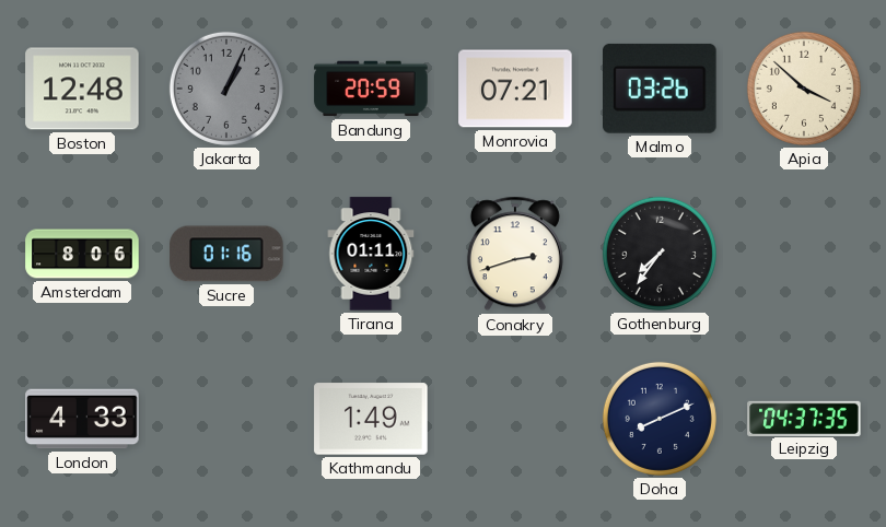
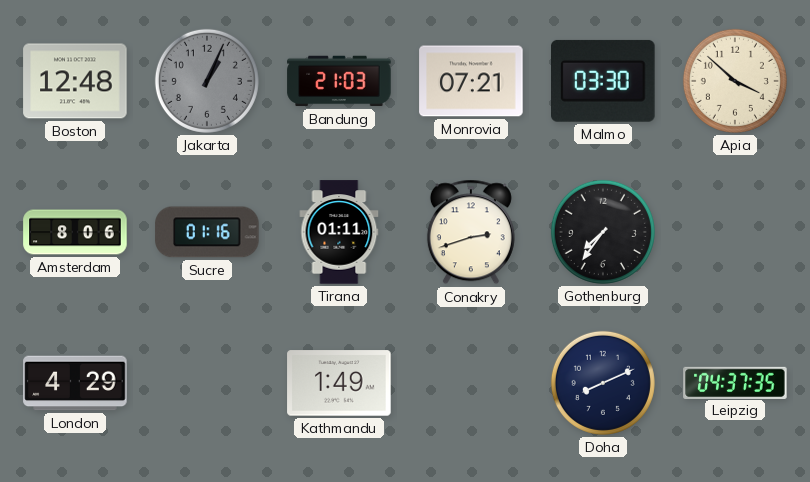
Bandung: 20:59 -> 21:03 (339, 81)
Malmo: 03:26 -> 03:30 (603, 81)
London: 4:33 -> 4:29 (75, 383)
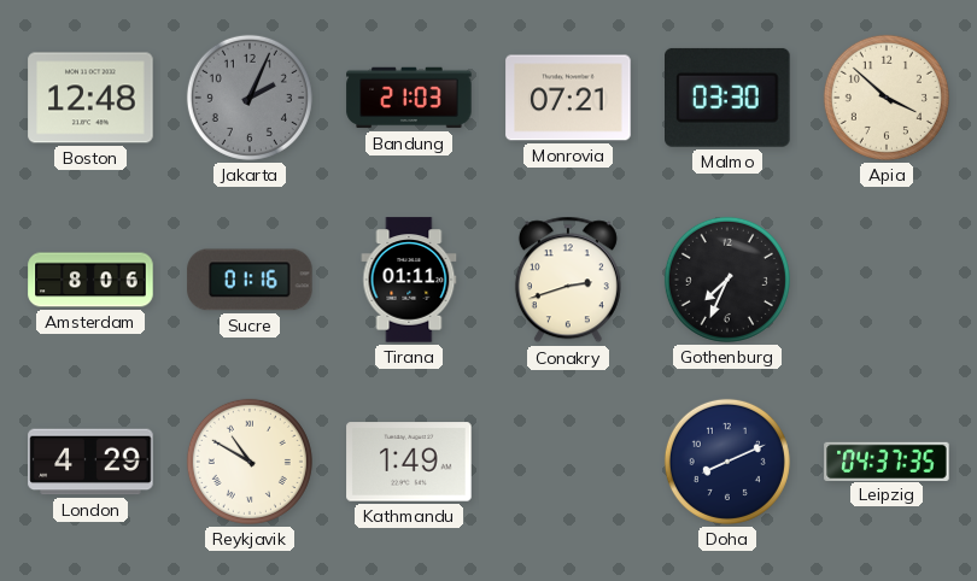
Jakarta: 1:04 -> 2:04 (250, 98)
Gothenburg: 7:36 -> 7:34 (727, 280)
Reykjavik: none -> 10:50 (250, 462)
